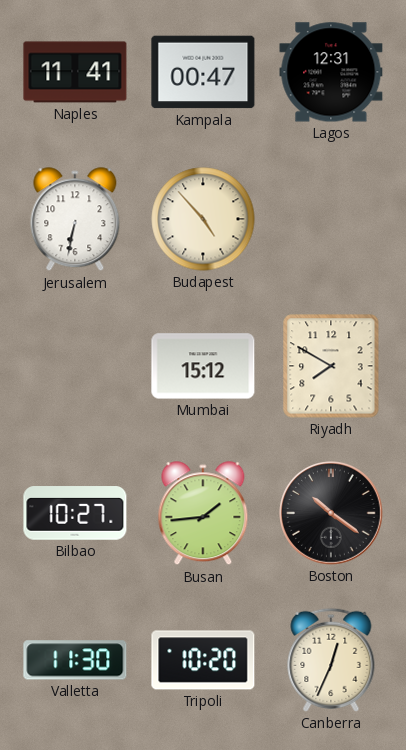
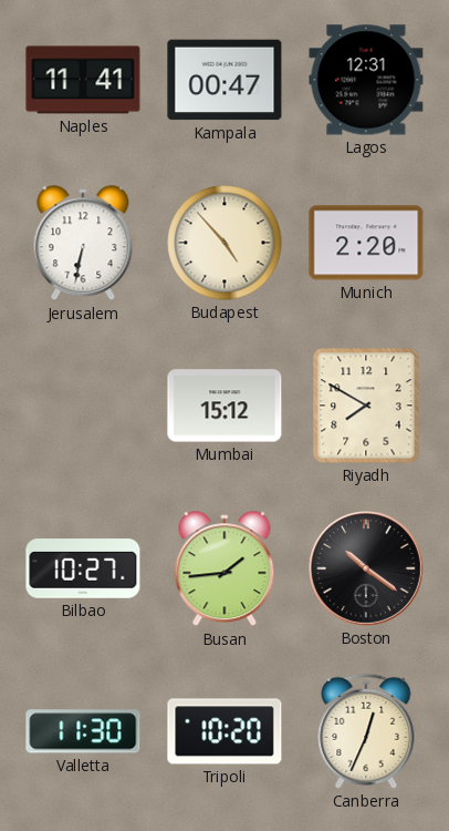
Munich: none -> 2:20 (366, 243)
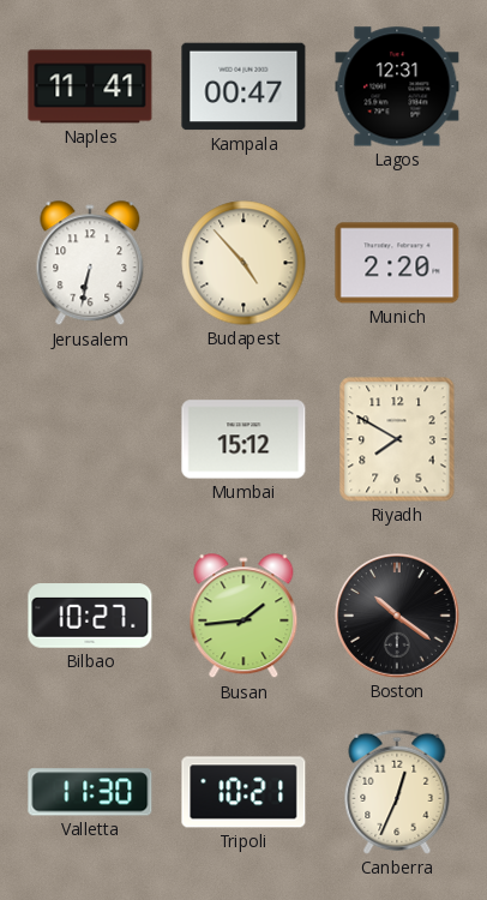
Tripoli: 10:20 -> 10:21 (243, 792)
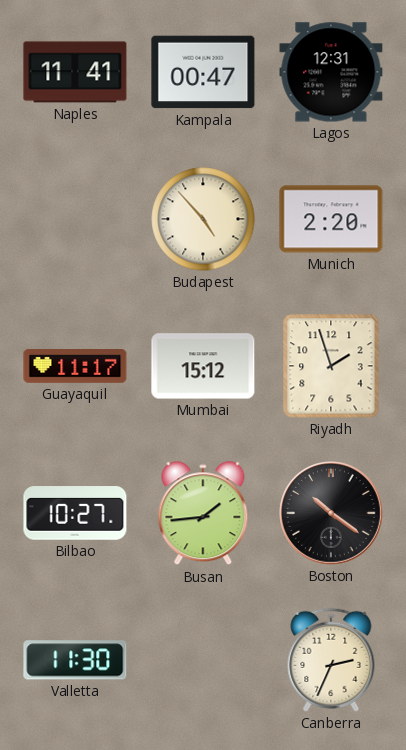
Jerusalem: 6:32 -> none (90, 264)
Guayaquil: none -> 11:17 (75, 367)
Riyadh: 7:50 -> 1:57 (331, 366)
Tripoli: 10:21 -> none (243, 792)
Canberra: 12:34 -> 2:34 (331, 660)
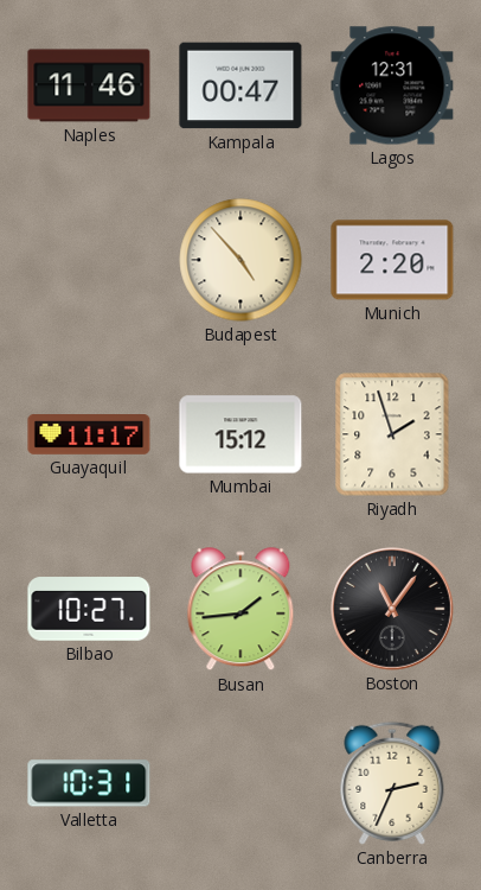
Naples: 11:41 -> 11:46 (89, 85)
Boston: 10:21 -> 11:06 (393, 610)
Valletta: 11:30 -> 10:31 (89, 783)
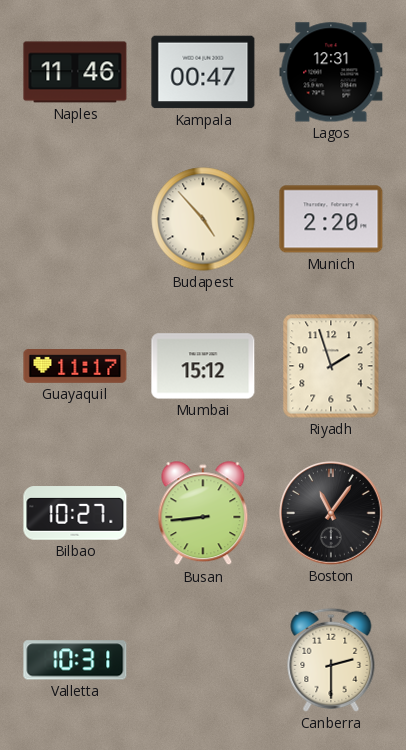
Busan: 1:44 -> 8:44 (203, 514)
Canberra: 2:34 -> 2:30 (331, 660)
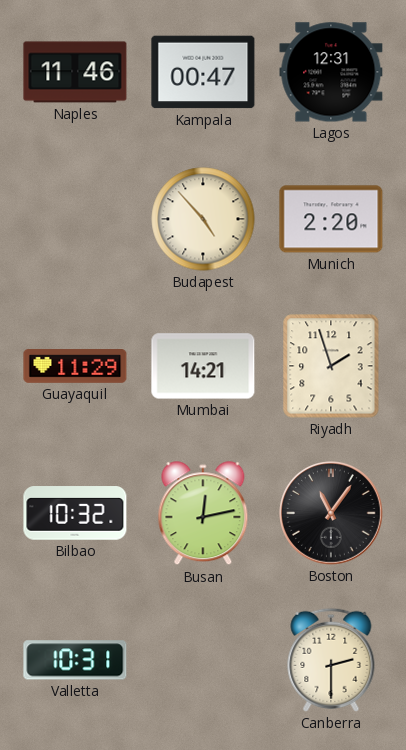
Guayaquil: 11:17 -> 11:29 (75, 367)
Mumbai: 15:12 -> 14:21 (203, 366)
Bilbao: 10:27 -> 10:32 (75, 513)
Busan: 8:44 -> 12:13 (203, 514)
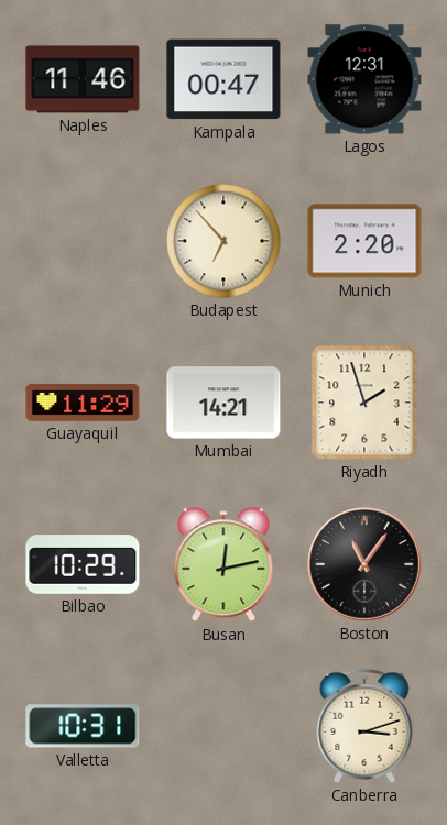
Budapest: 4:53 -> 6:53 (223, 241)
Bilbao: 10:32 -> 10:29 (83, 564)
Canberra: 2:30 -> 3:12 (364, 726)
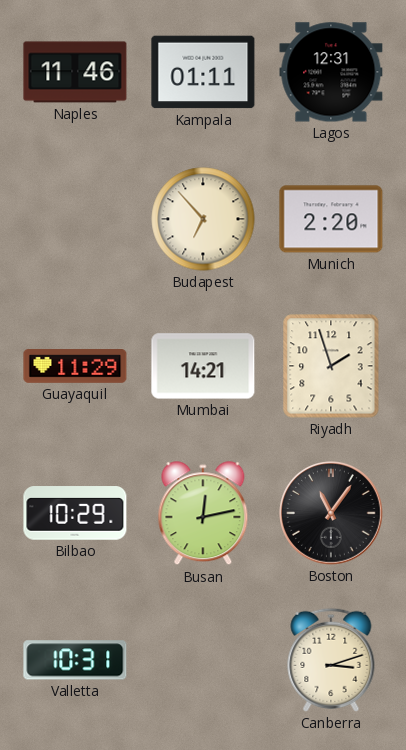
Kampala: 00:47 -> 01:11 (203, 72)
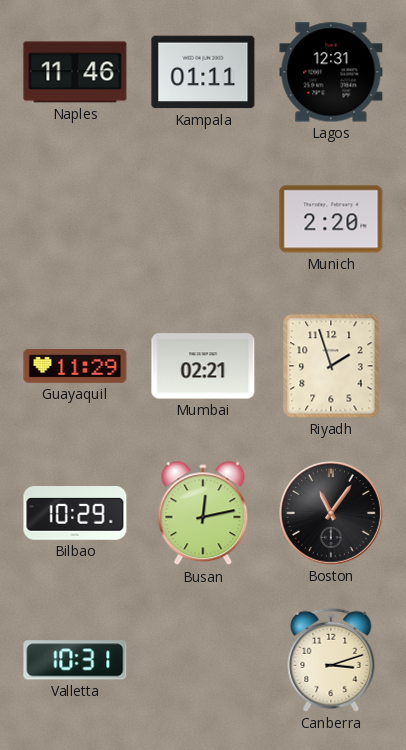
Budapest: 6:53 -> none (203, 219)
Mumbai: 14:21 -> 02:21 (203, 366)
